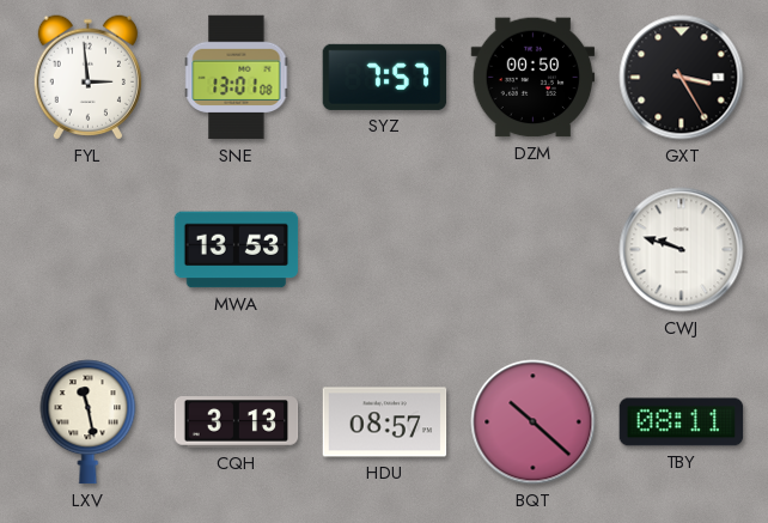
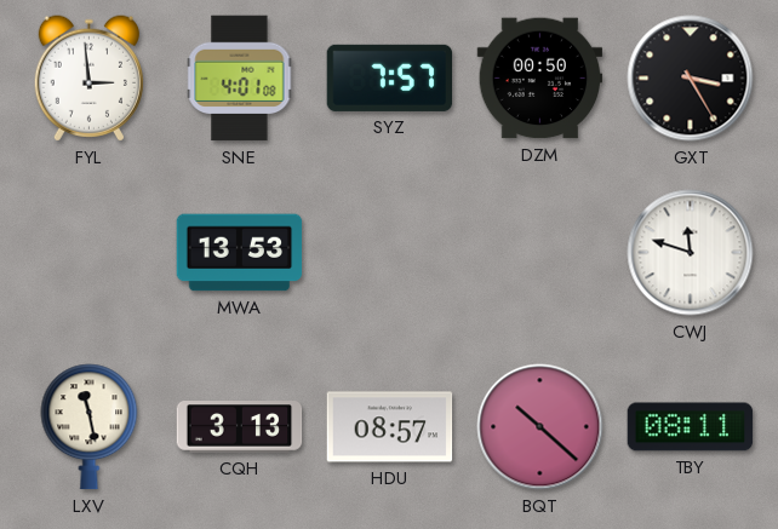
SNE: 13:01 -> 4:01 (240, 79)
CWJ: 9:48 -> 11:48 (691, 253)
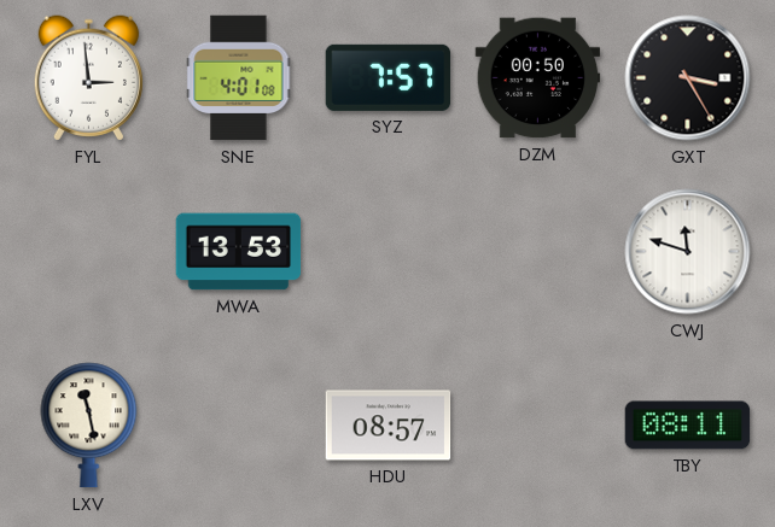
CQH: 3:13 -> none (240, 427)
BQT: 10:22 -> none (540, 427)
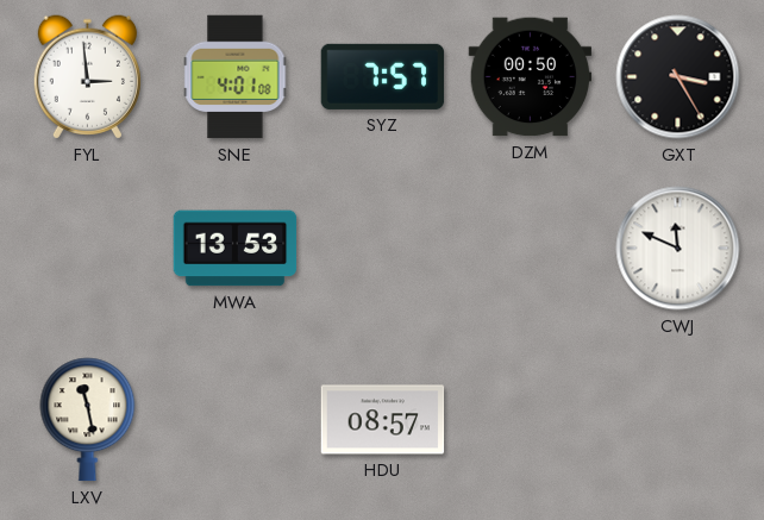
CWJ: 11:48 -> 11:49 (678, 249)
TBY: 08:11 -> none (688, 426)
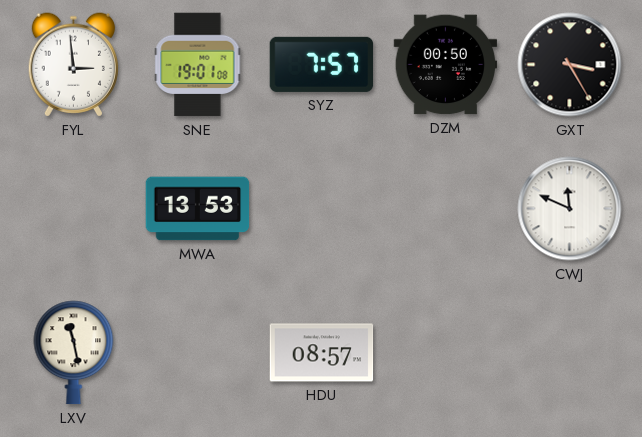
SNE: 4:01 -> 19:01 (198, 65)
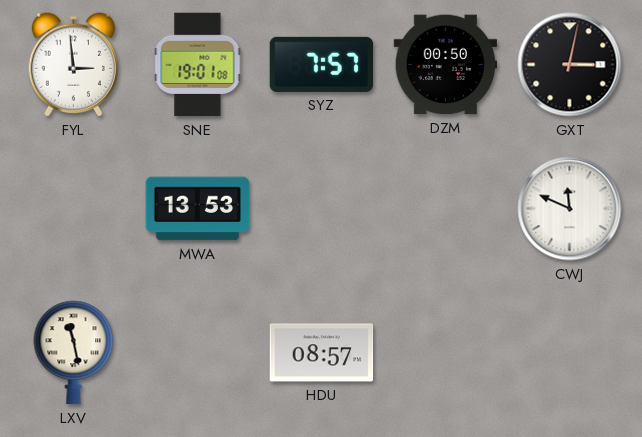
GXT: 3:25 -> 3:02 (570, 65)
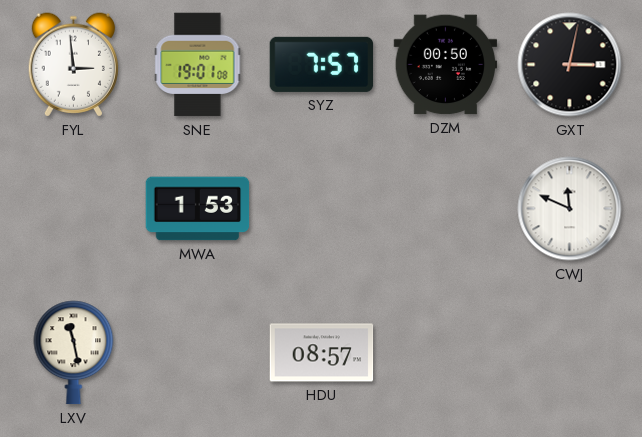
MWA: 13:53 -> 1:53 (198, 209)
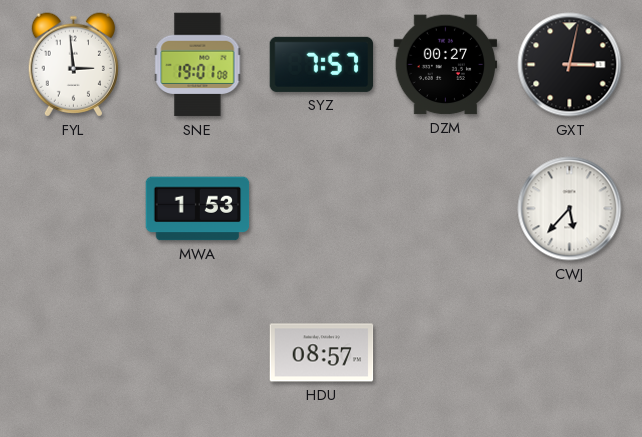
DZM: 00:50 -> 00:27 (446, 65)
CWJ: 11:49 -> 5:37 (570, 209)
LXV: 11:28 -> none (74, 353)
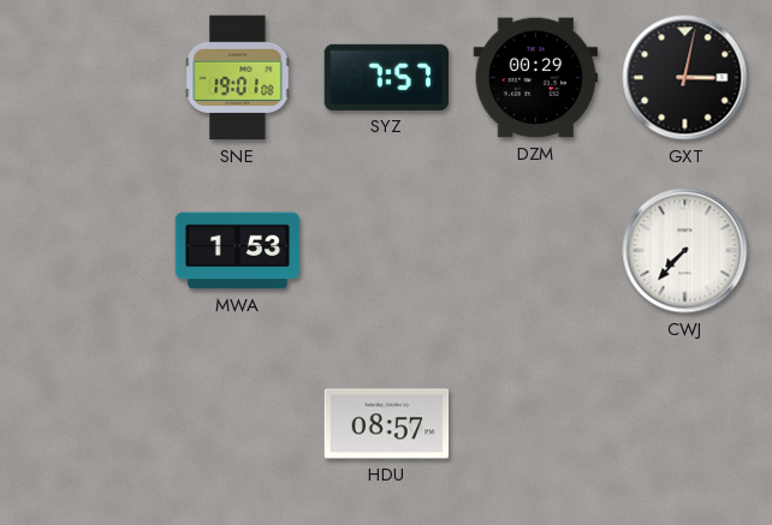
FYL: 2:59 -> none (73, 65)
DZM: 00:27 -> 00:29 (536, 78)
CWJ: 5:37 -> 7:37 (685, 251)
